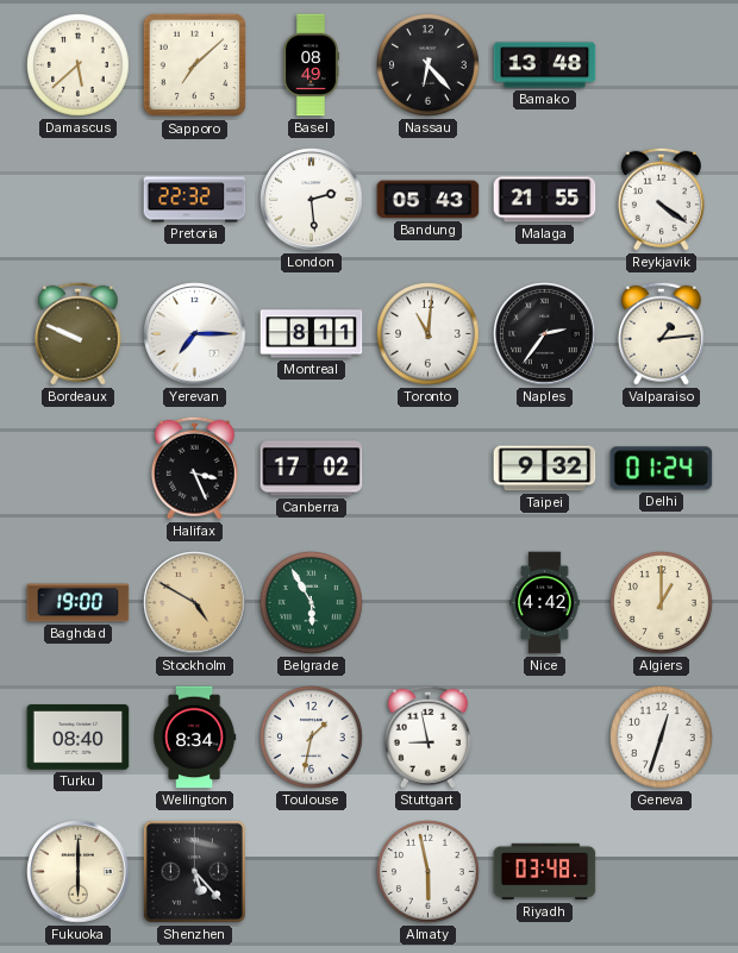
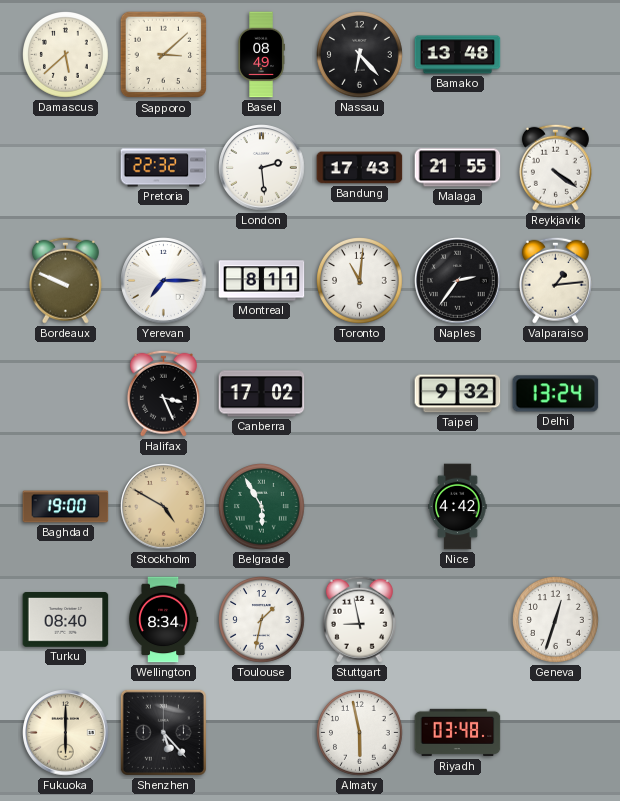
Sapporo: 7:08 -> 3:08 (164, 55)
Bandung: 05:43 -> 17:43 (360, 168)
Delhi: 01:24 -> 13:24 (556, 394)
Algiers: 1:00 -> none (662, 603)
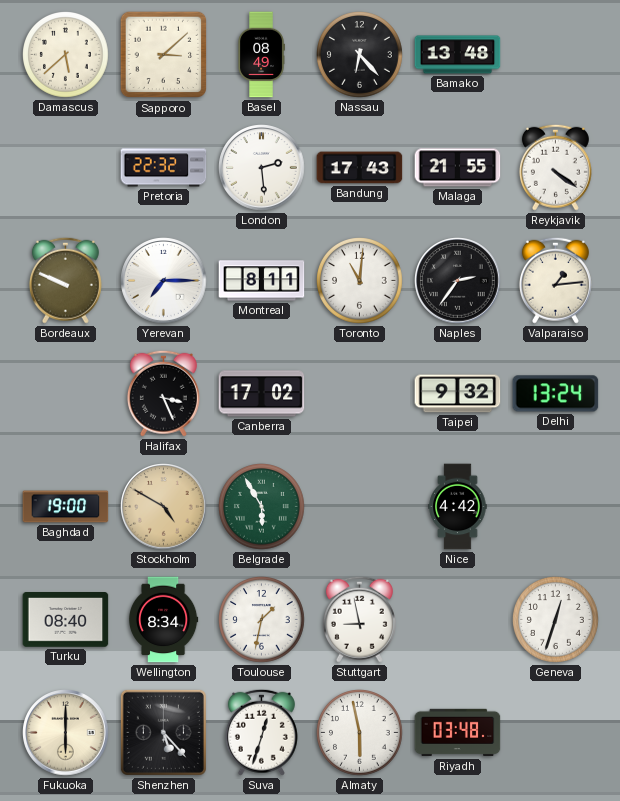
Suva: none -> 12:33 (261, 732)
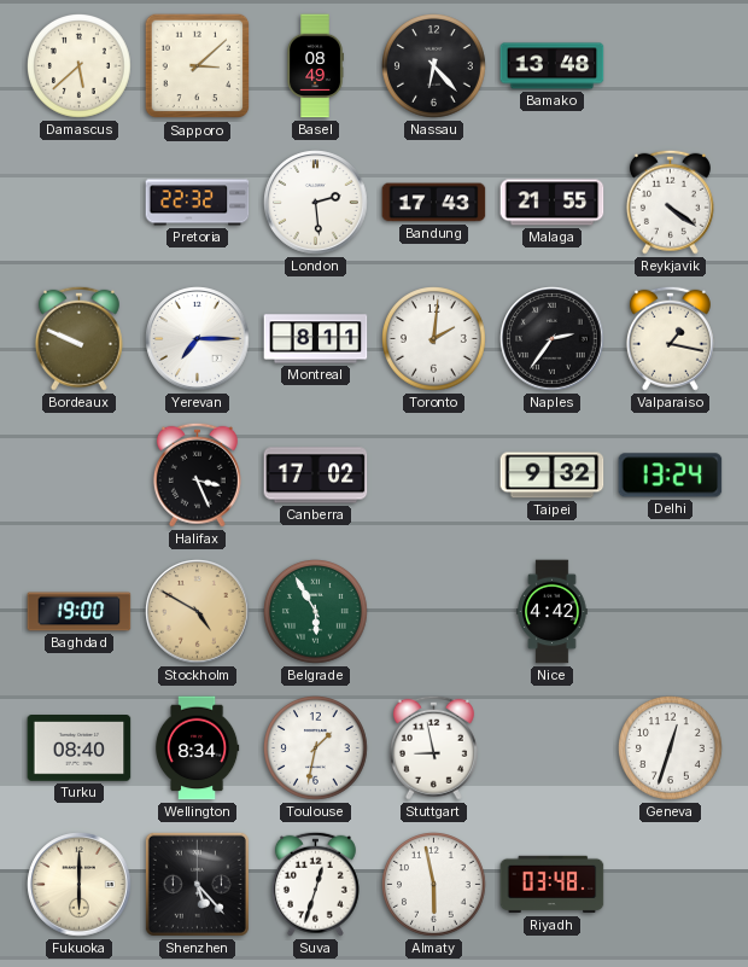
Toronto: 11:01 -> 2:01 (434, 339)
Valparaiso: 1:14 -> 1:17 (670, 338)
